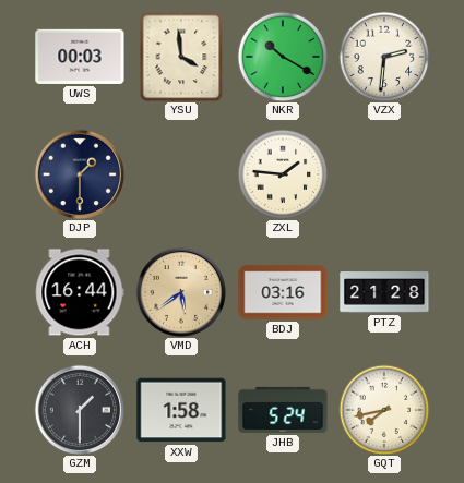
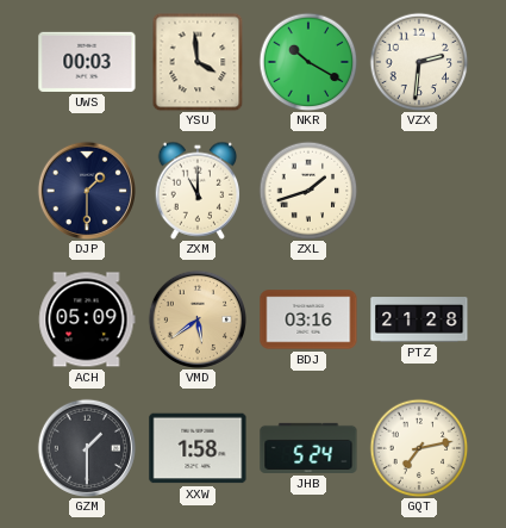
ZXM: none -> 11:00 (198, 191)
ZXL: 1:46 -> 1:42 (308, 191)
ACH: 16:44 -> 05:09 (87, 319)
GQT: 7:43 -> 7:13 (419, 448)
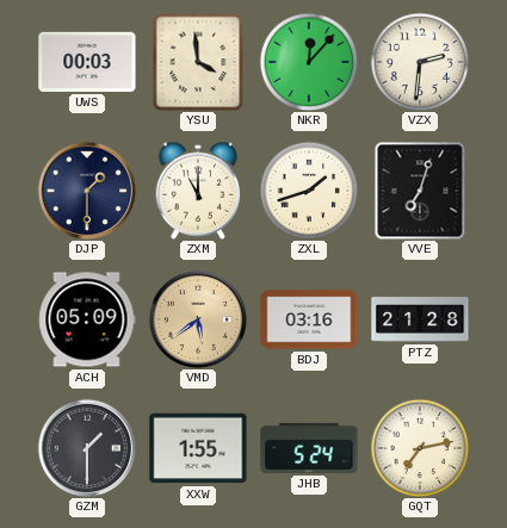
NKR: 10:20 -> 12:07 (309, 62)
VVE: none -> 7:03 (420, 191)
XXW: 1:58 -> 1:55 (198, 448)
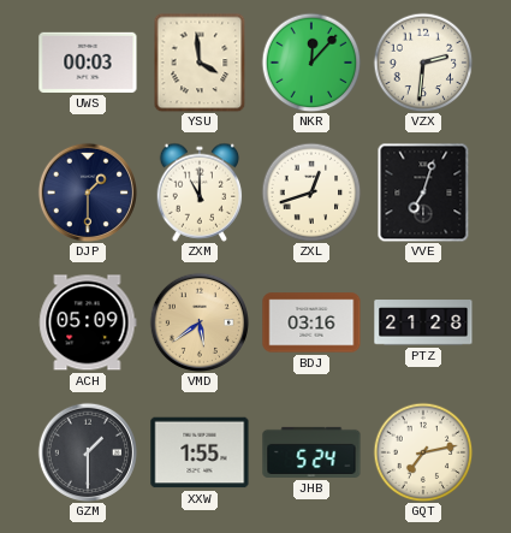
ZXL: 1:42 -> 12:42 (311, 193)
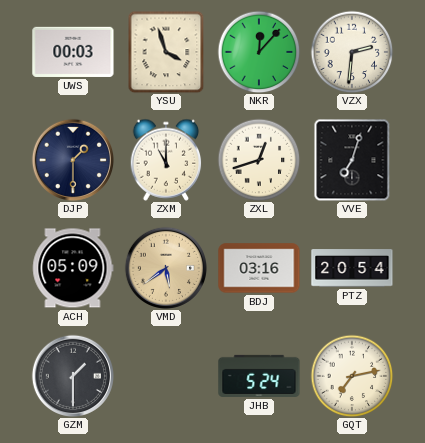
YSU: 3:59 -> 3:57 (166, 52)
PTZ: 21:28 -> 20:54 (352, 268)
XXW: 1:55 -> none (200, 452)
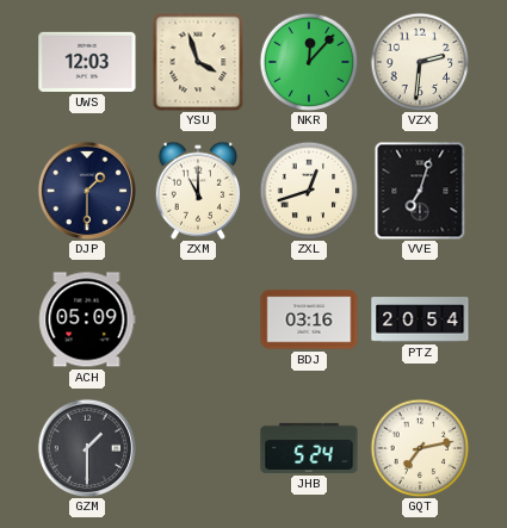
UWS: 00:03 -> 12:03 (87, 62)
VMD: 5:39 -> none (165, 267)
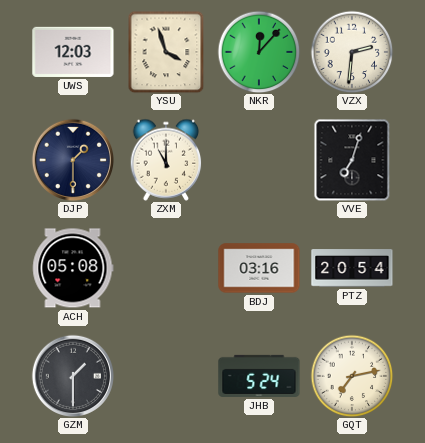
ZXL: 12:42 -> none (309, 191)
ACH: 05:09 -> 05:08 (73, 268)
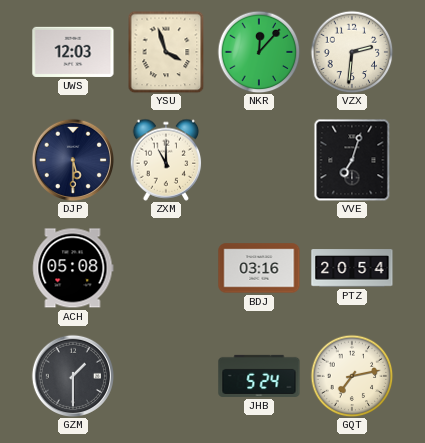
DJP: 1:30 -> 5:30 (72, 159)
